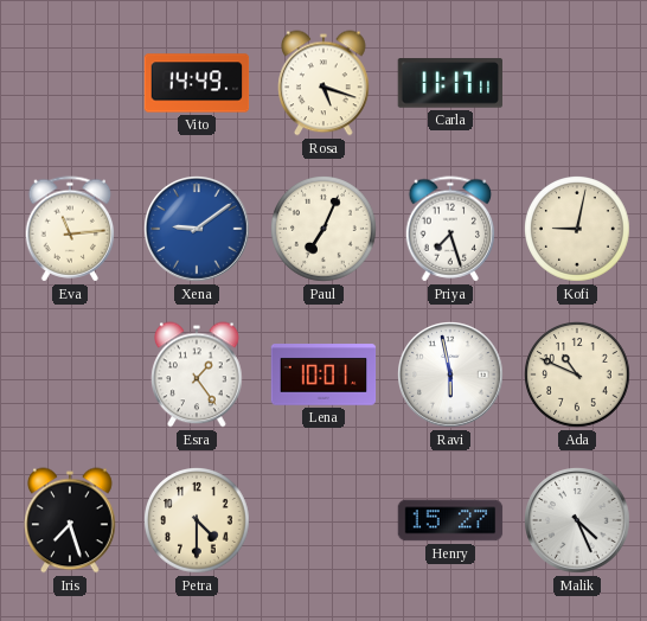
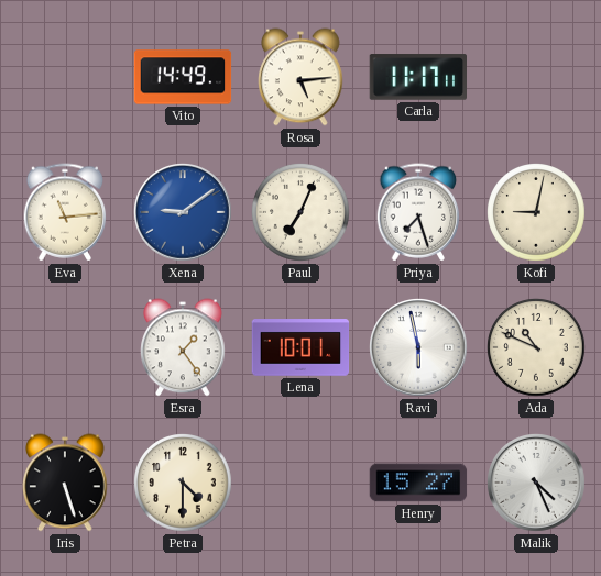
Rosa: 5:18 -> 5:14 (300, 77)
Iris: 7:27 -> 5:27 (65, 483)
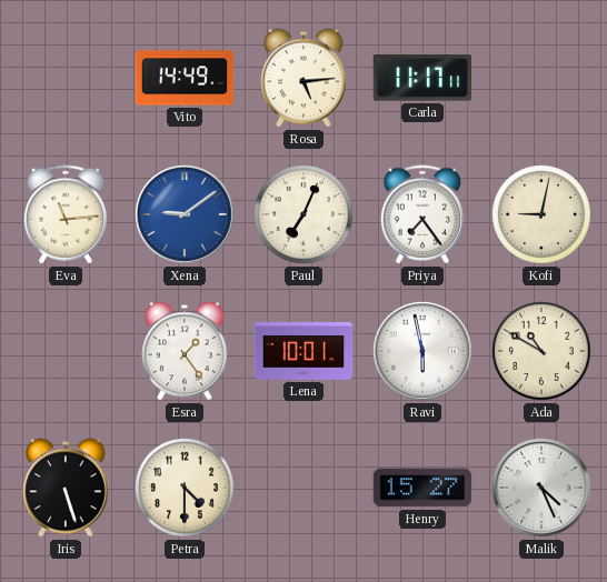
Priya: 7:27 -> 7:24 (422, 214)
Ada: 10:49 -> 10:50 (541, 351)
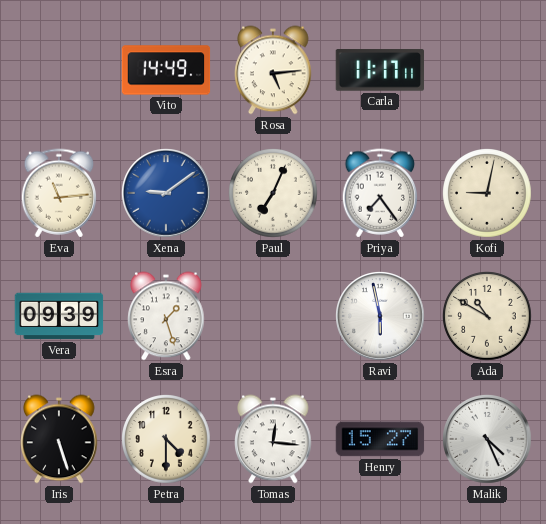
Vera: none -> 09:39 (59, 316)
Esra: 1:24 -> 1:27 (166, 316)
Lena: 10:01 -> none (303, 351)
Tomas: none -> 12:16 (273, 439)
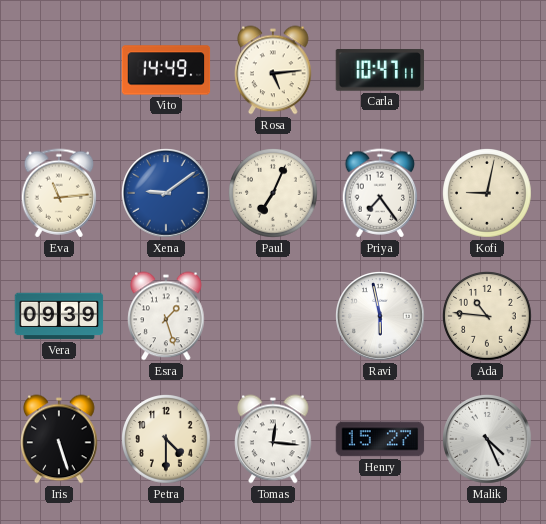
Carla: 11:17 -> 10:47 (380, 70)
Ada: 10:50 -> 10:46 (487, 316)
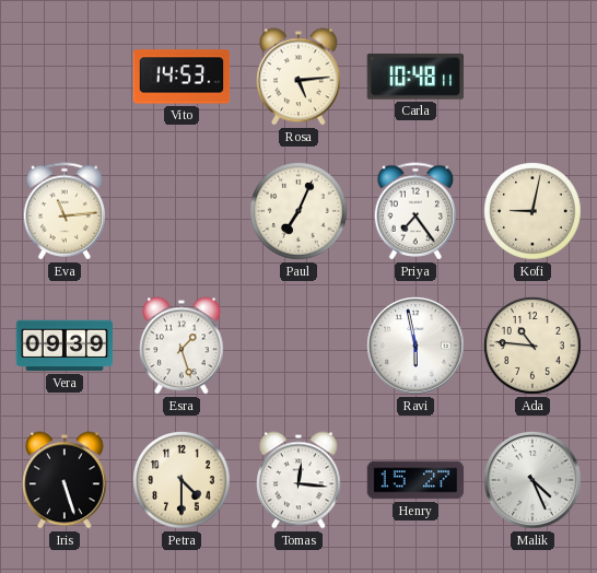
Vito: 14:49 -> 14:53 (182, 77)
Carla: 10:47 -> 10:48 (415, 77)
Xena: 9:09 -> none (166, 193)
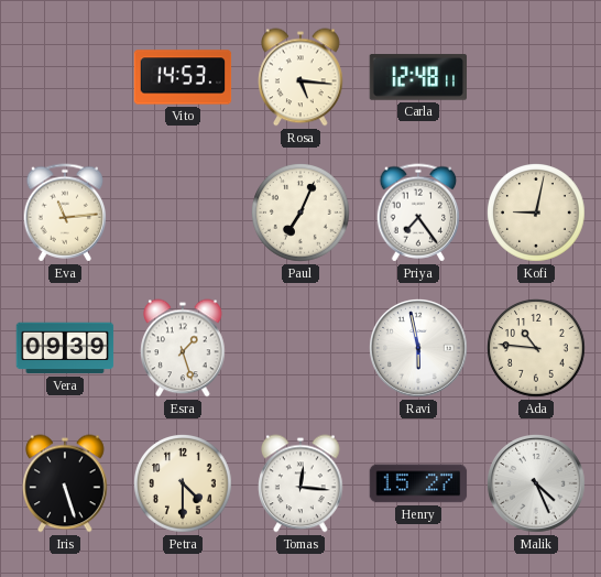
Rosa: 5:14 -> 5:16 (300, 77)
Carla: 10:48 -> 12:48 (418, 77)
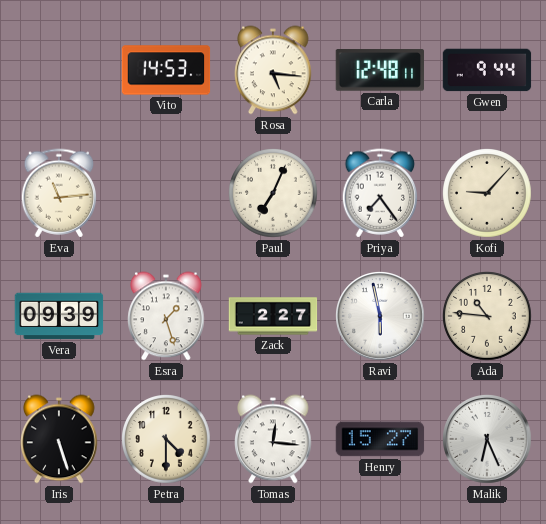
Gwen: none -> 9:44 (487, 70)
Kofi: 9:02 -> 9:07 (487, 193)
Zack: none -> 2:27 (273, 316)
Malik: 4:26 -> 6:26 (487, 439)
